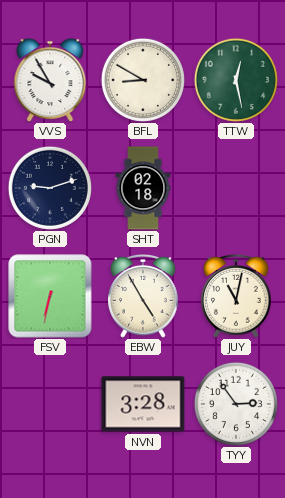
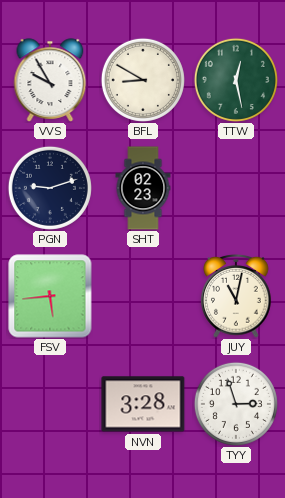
SHT: 02:18 -> 02:23 (143, 188)
FSV: 6:32 -> 5:44 (50, 296)
EBW: 4:55 -> none (143, 297)
TYY: 2:54 -> 2:57 (236, 404)
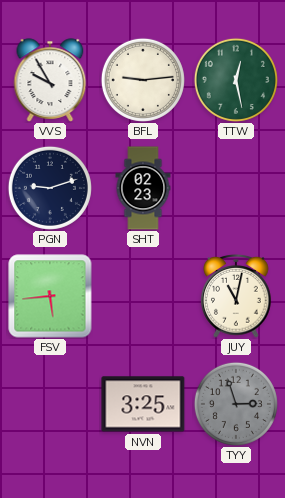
BFL: 8:50 -> 9:14 (143, 80)
NVN: 3:28 -> 3:25 (143, 404)
TYY dial: white -> grey (236, 404)
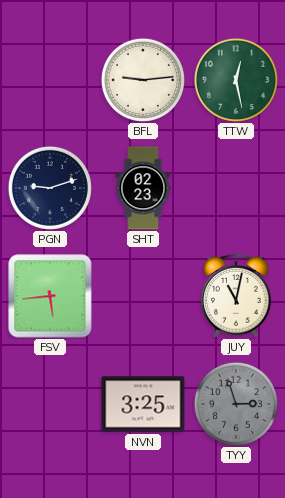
VVS: 9:55 -> none (50, 80)
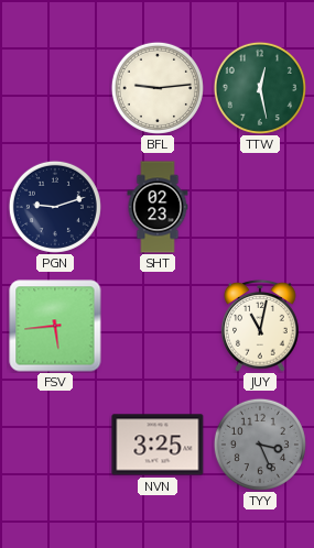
TYY: 2:57 -> 3:26 (260, 445)
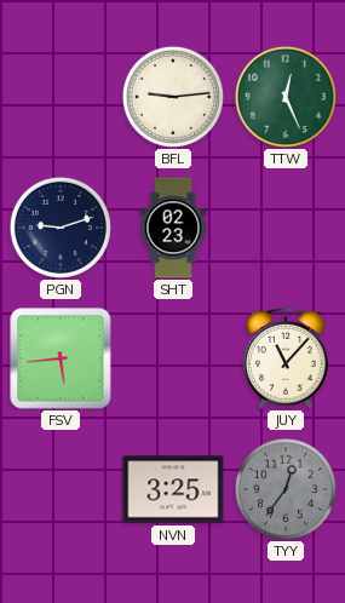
TTW: 12:28 -> 12:26 (286, 97)
JUY: 11:02 -> 11:07 (286, 360)
TYY: 3:26 -> 12:36 (286, 489)
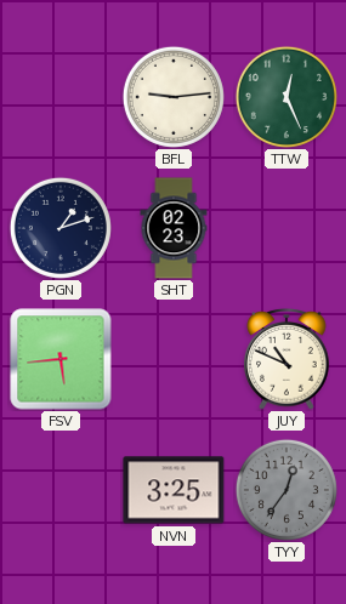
PGN: 9:12 -> 1:12 (61, 228)
JUY: 11:07 -> 10:49 (287, 360)
